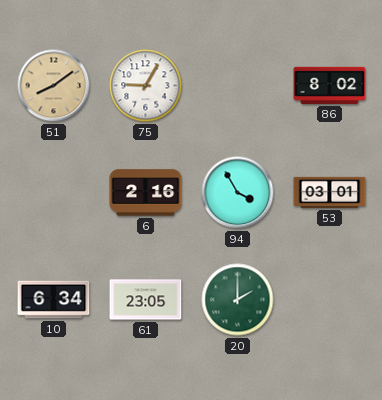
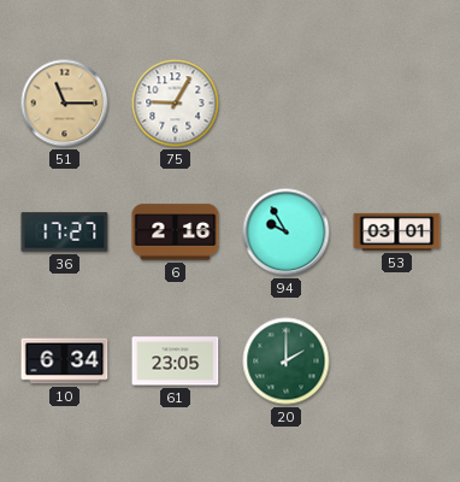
51: 8:09 -> 11:15 (65, 104)
86: 8:02 -> none (330, 85)
36: none -> 17:27 (65, 233)
94: 3:55 -> 9:55 (287, 233)
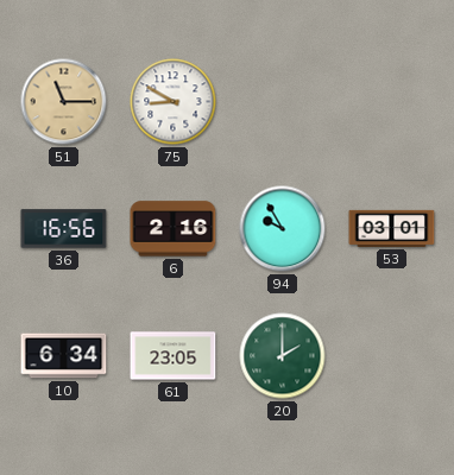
75: 9:05 -> 8:50 (174, 102)
36: 17:27 -> 16:56 (64, 229)
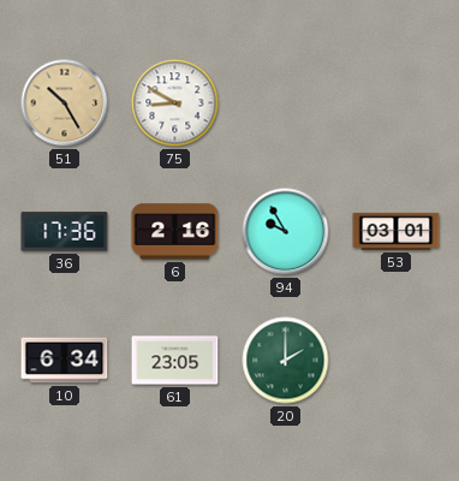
51: 11:15 -> 10:25 (65, 103)
36: 16:56 -> 17:36 (65, 232)
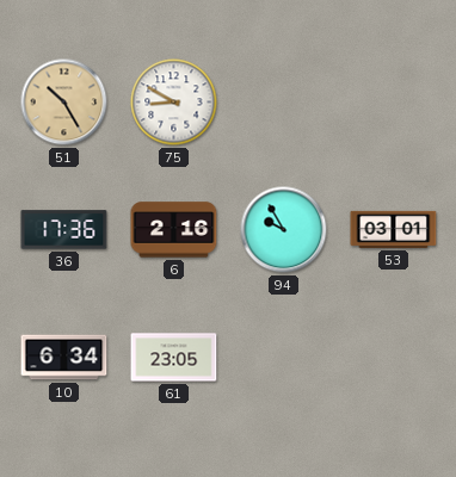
20: 2:00 -> none (286, 361)
